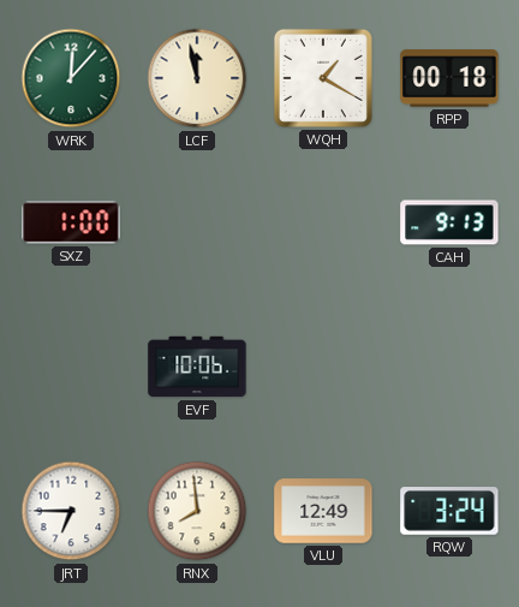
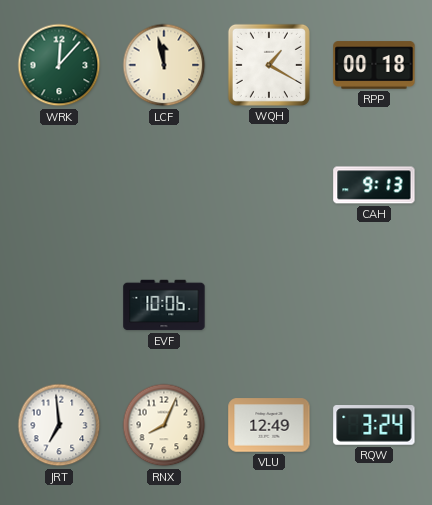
SXZ: 1:00 -> none (71, 222)
JRT: 6:45 -> 6:59 (59, 425)
RNX: 7:59 -> 8:04 (164, 425)
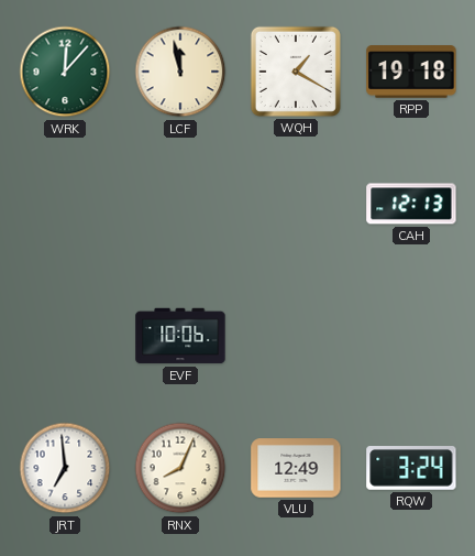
RPP: 00:18 -> 19:18 (411, 72)
CAH: 9:13 -> 12:13 (411, 204)
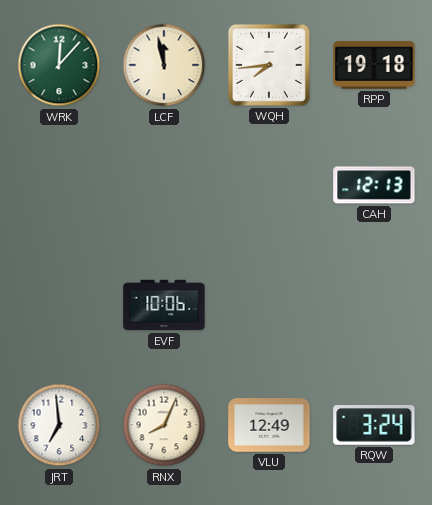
WQH: 1:20 -> 7:44 (269, 65)
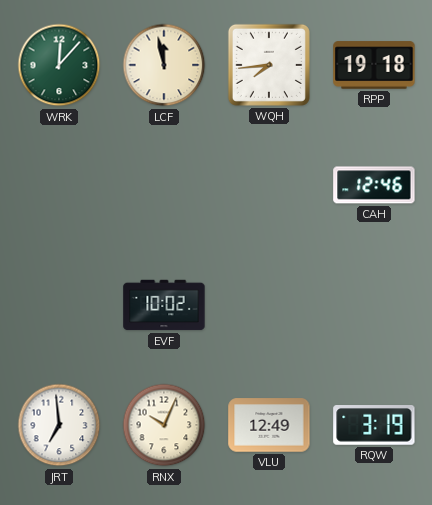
CAH: 12:13 -> 12:46 (374, 185)
EVF: 10:06 -> 10:02 (164, 305)
RNX: 8:04 -> 10:04 (164, 425)
RQW: 3:24 -> 3:19 (374, 426)
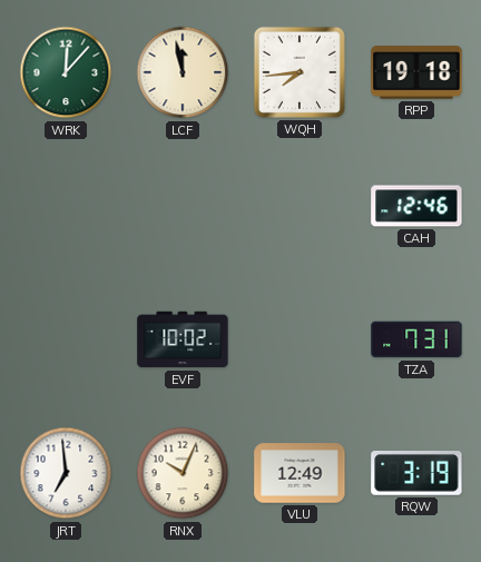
TZA: none -> 7:31 (416, 339)
